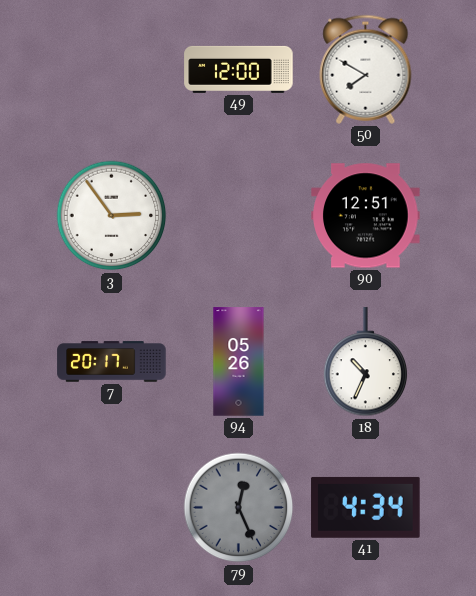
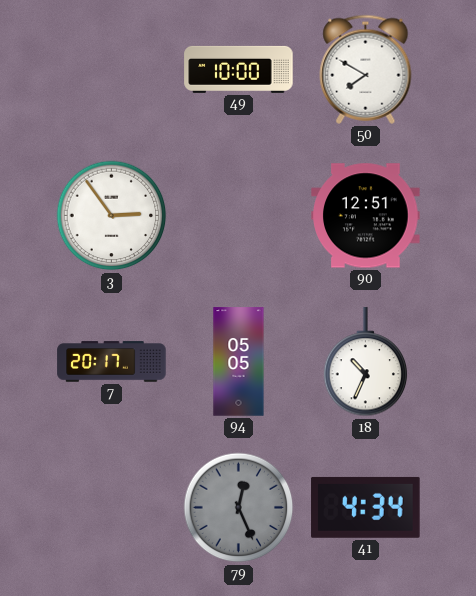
49: 12:00 -> 10:00 (239, 69)
94: 05:26 -> 05:05 (239, 362)
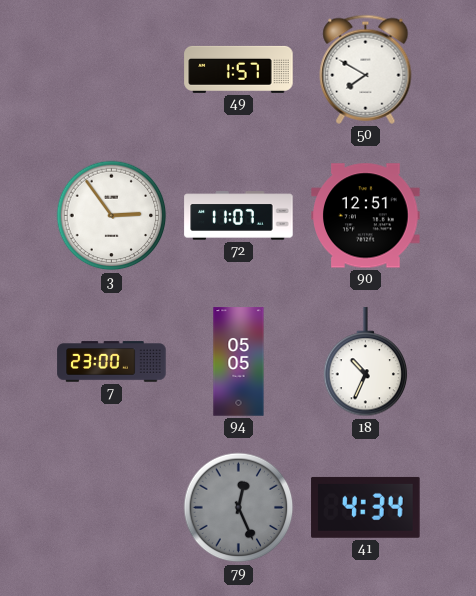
49: 10:00 -> 1:57 (239, 69)
72: none -> 11:07 (239, 216)
7: 20:17 -> 23:00 (112, 362)
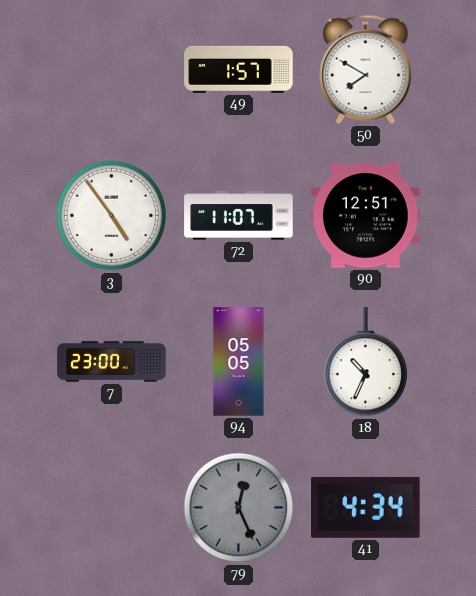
3: 2:54 -> 4:54 (112, 216)
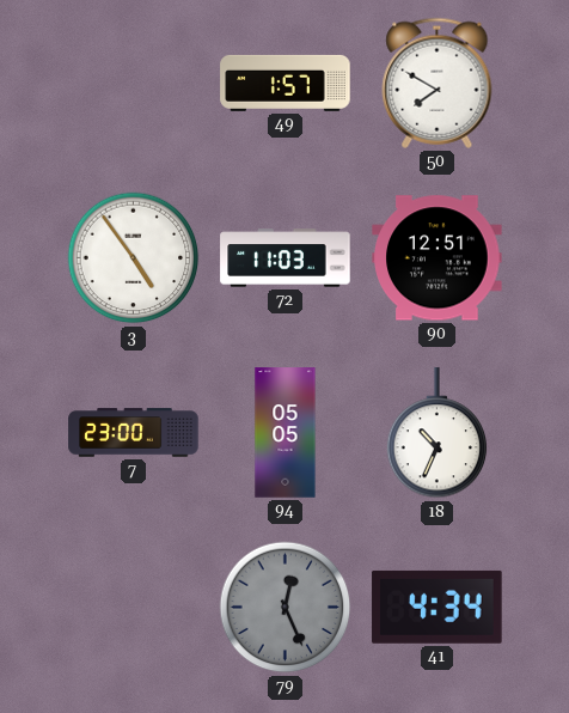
72: 11:07 -> 11:03 (286, 258)
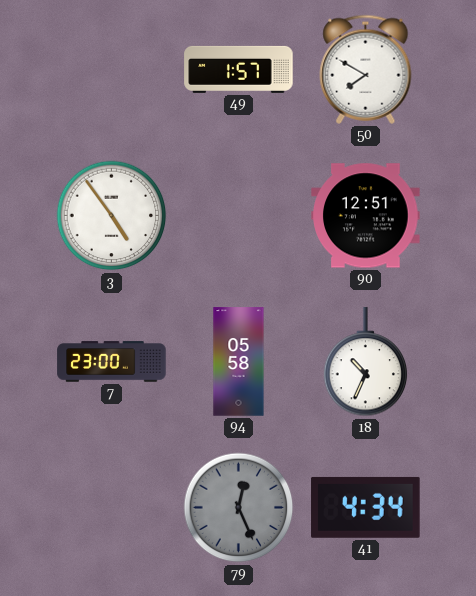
72: 11:03 -> none (286, 258)
94: 05:05 -> 05:58 (239, 362)
